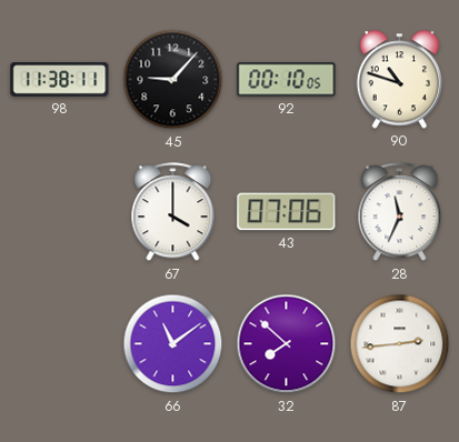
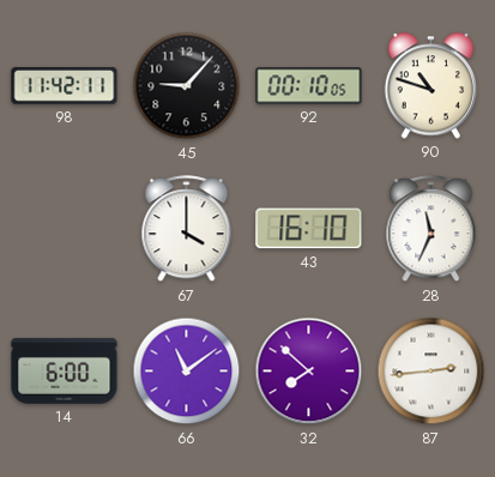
98: 11:38 -> 11:42 (65, 86)
43: 07:06 -> 16:10 (309, 229)
14: none -> 6:00 (65, 372)
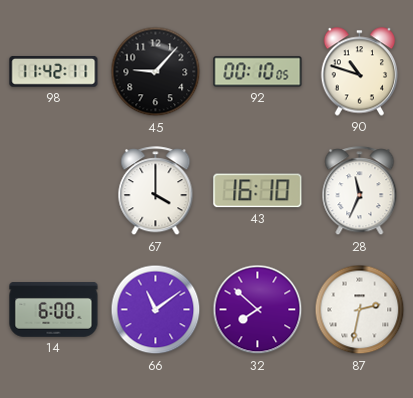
87: 2:44 -> 2:32 (360, 310)
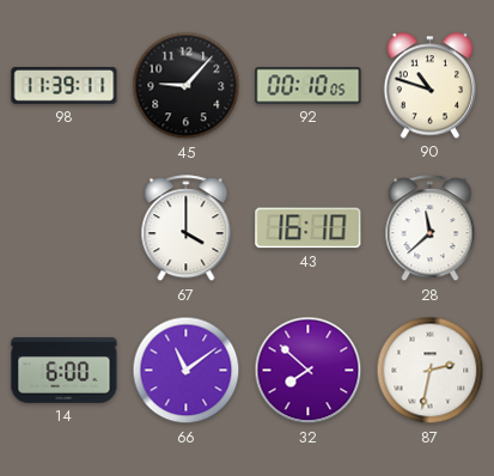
98: 11:42 -> 11:39 (65, 86)
28: 11:34 -> 11:38 (431, 228)
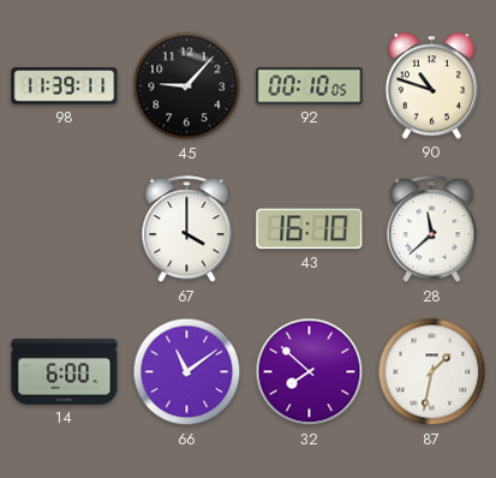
87: 2:32 -> 1:32 (432, 372)
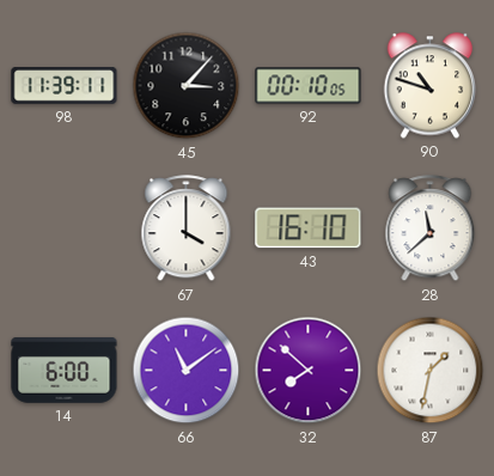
45: 9:07 -> 3:07 (187, 86)
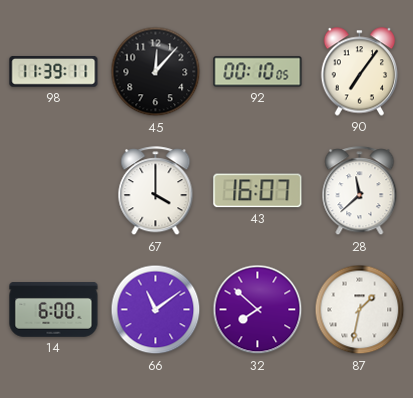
45: 3:07 -> 12:07 (156, 72)
90: 10:48 -> 7:06 (360, 72)
43: 16:10 -> 16:07 (258, 191)
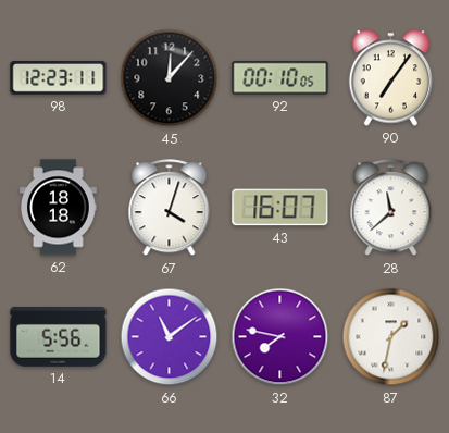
98: 11:39 -> 12:23 (59, 78)
62: none -> 18:18 (59, 208)
67: 4:00 -> 4:03 (170, 208)
14: 6:00 -> 5:56 (59, 337)
32: 7:52 -> 7:47 (280, 337)
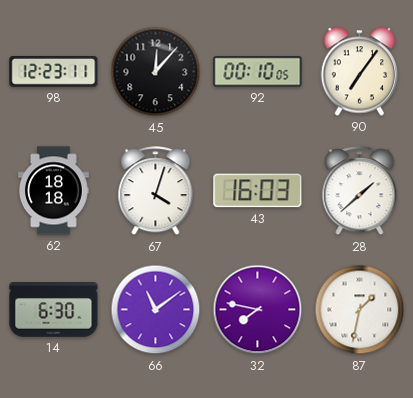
43: 16:07 -> 16:03 (258, 191)
28: 11:38 -> 1:38 (360, 191)
14: 5:56 -> 6:30 (54, 310)
